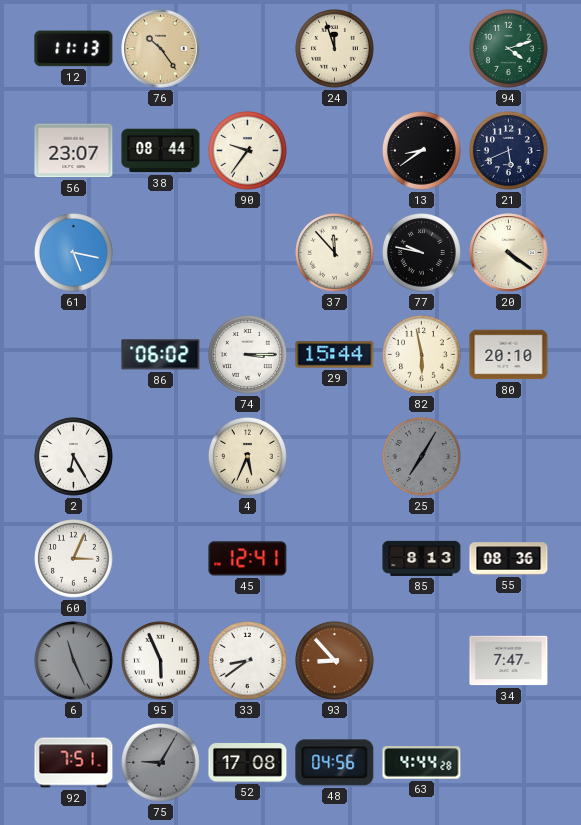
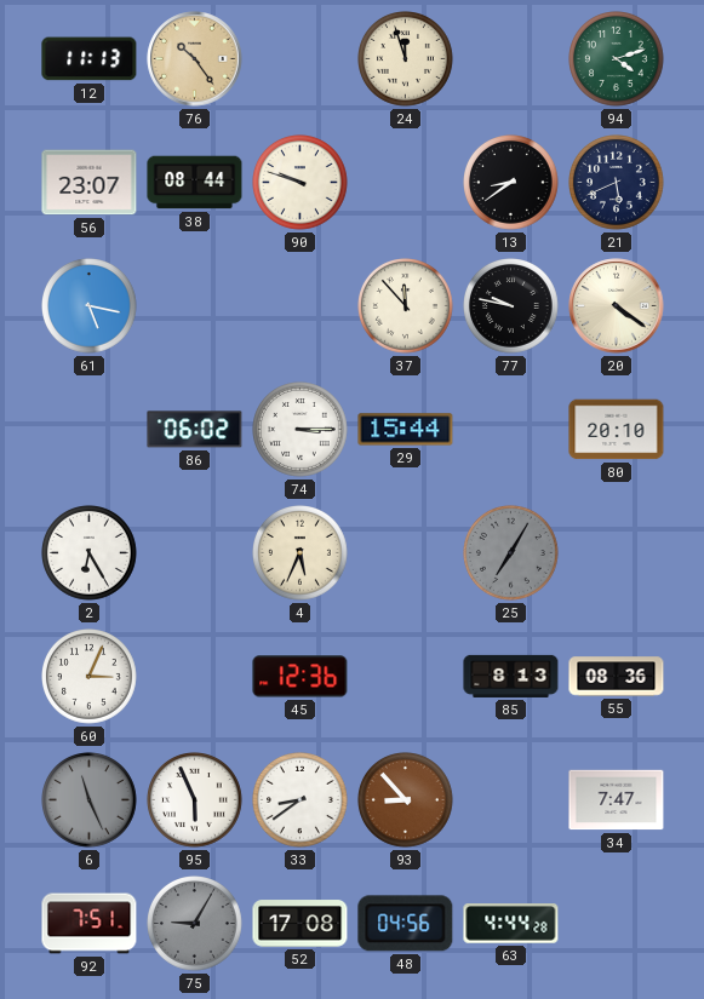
90: 9:36 -> 9:48 (301, 183)
82: 5:58 -> none (422, 355)
45: 12:41 -> 12:36 (301, 677)
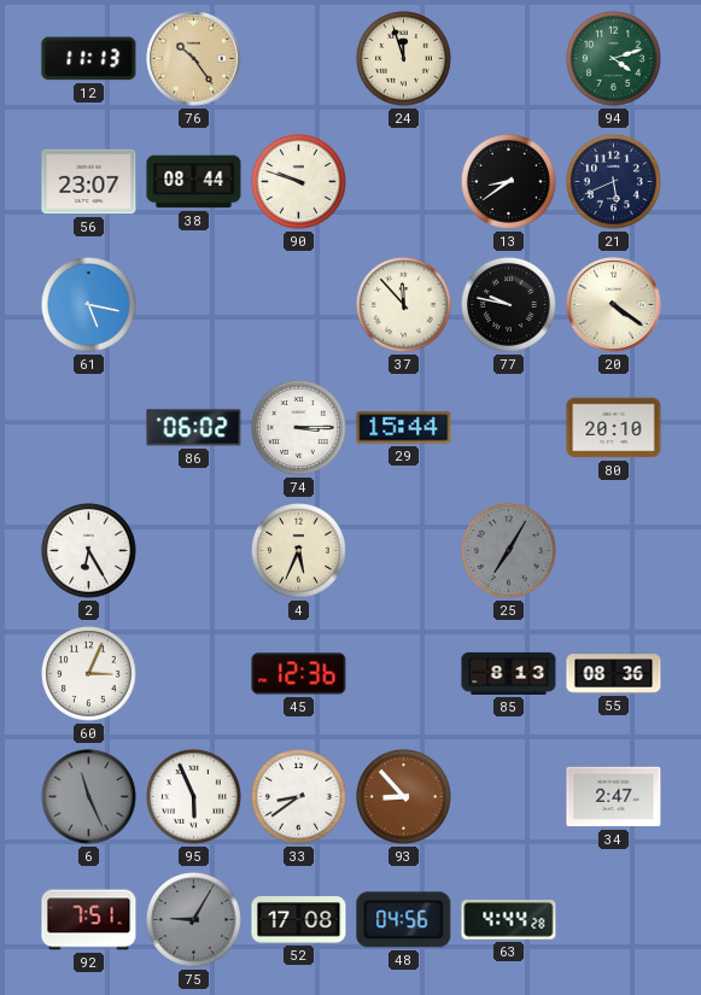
34: 7:47 -> 2:47 (614, 797)
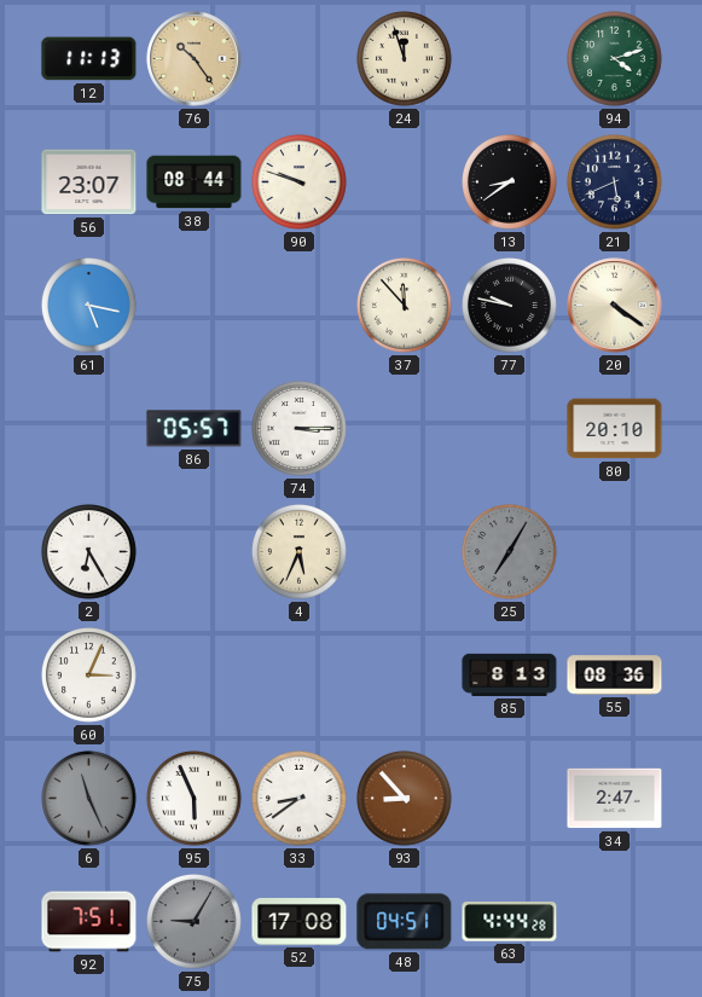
86: 06:02 -> 05:57 (195, 429)
29: 15:44 -> none (404, 428)
45: 12:36 -> none (299, 674)
48: 04:56 -> 04:51 (405, 922)
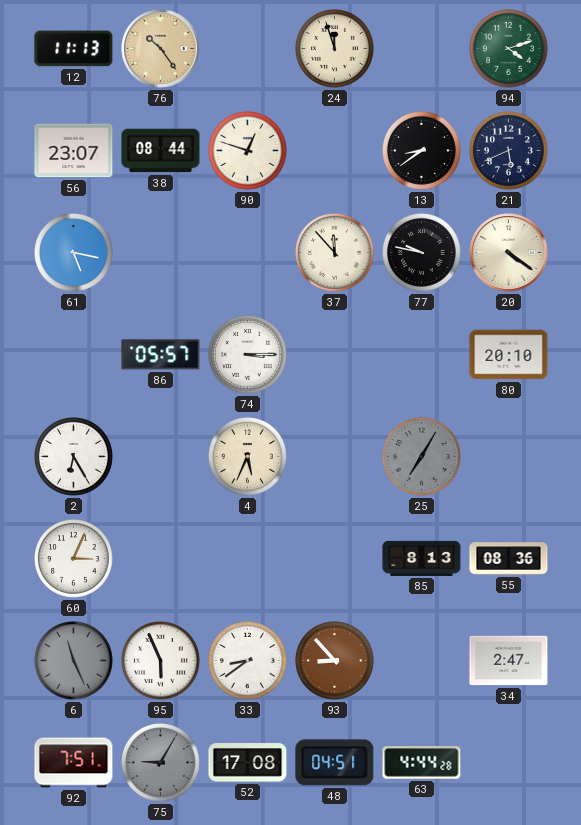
90: 9:48 -> 12:48 (248, 151)
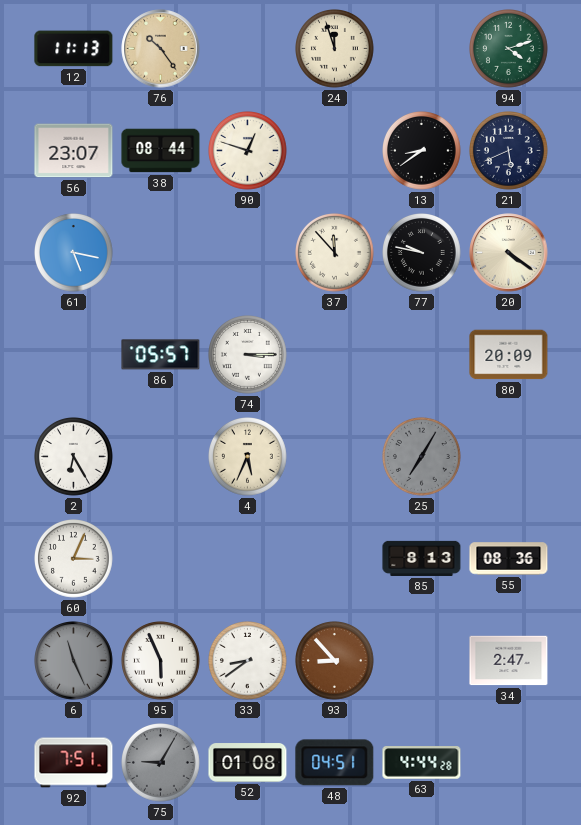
80: 20:10 -> 20:09 (509, 355)
52: 17:08 -> 01:08 (248, 763)
